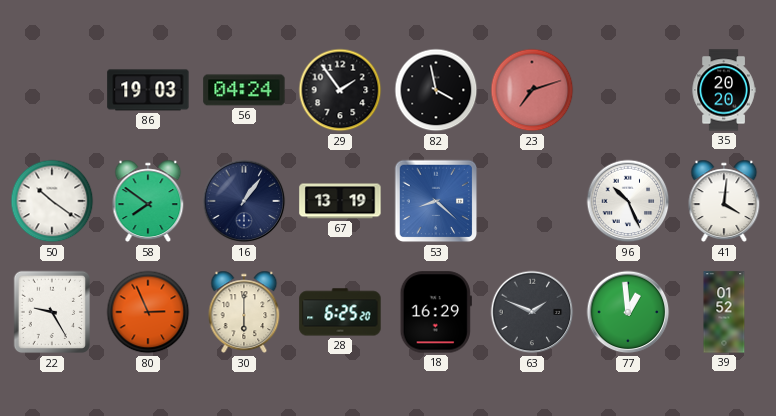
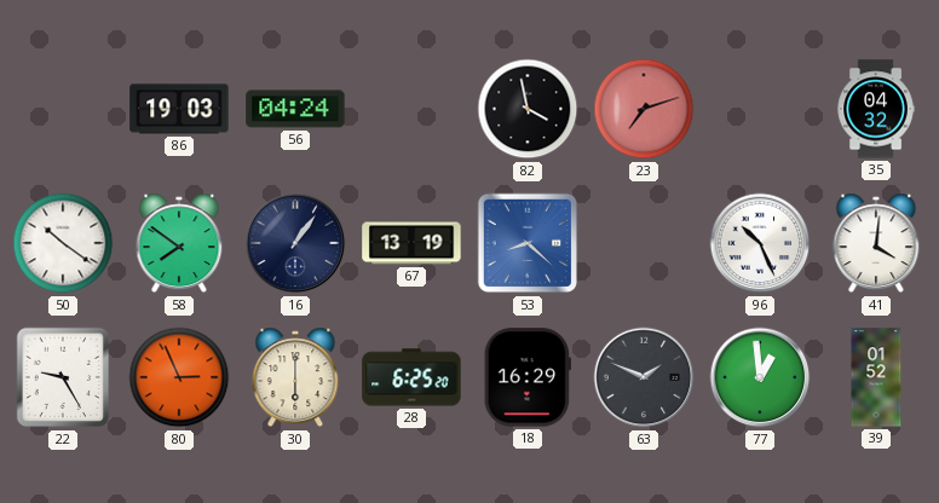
29: 1:54 -> none (340, 90)
35: 20:20 -> 04:32 (876, 109)
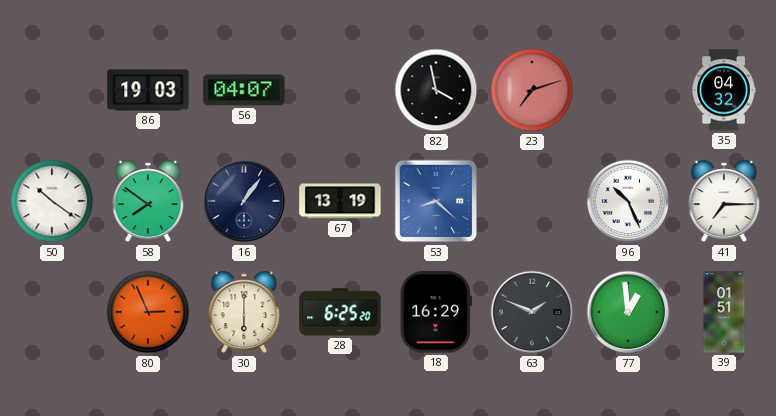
56: 04:24 -> 04:07 (244, 90)
41: 4:01 -> 7:15 (724, 201)
22: 9:25 -> none (62, 377)
39: 01:52 -> 01:51 (724, 312)
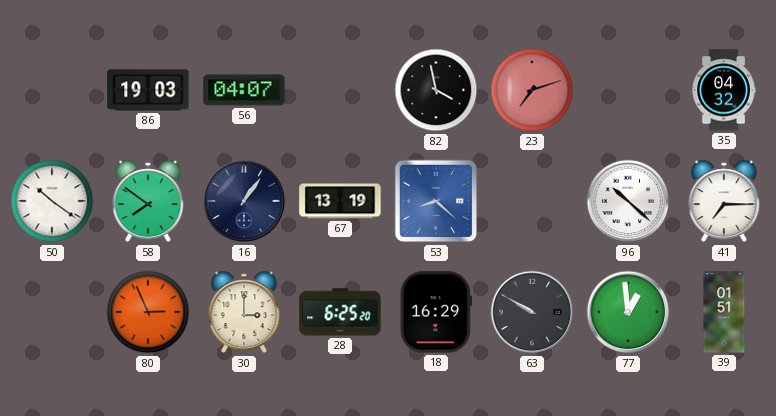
96: 10:26 -> 10:22 (628, 201)
30: 6:00 -> 3:00 (244, 312)
63: 1:49 -> 9:50 (532, 312)
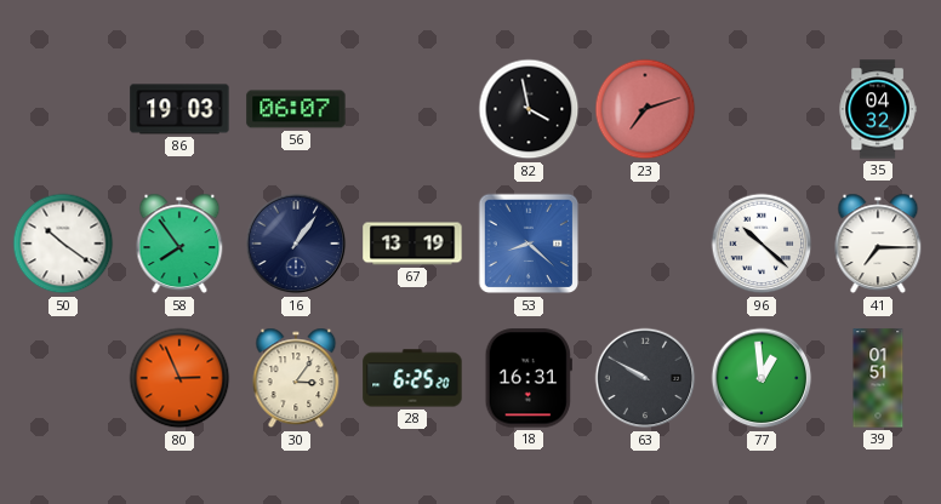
56: 04:07 -> 06:07 (296, 109)
58: 7:51 -> 7:54 (179, 244)
30: 3:00 -> 3:06 (296, 378)
18: 16:29 -> 16:31 (529, 378)
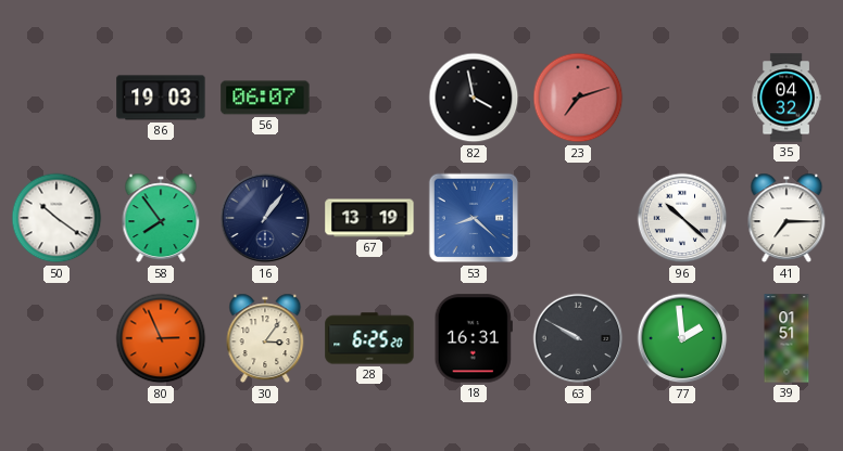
77: 12:59 -> 1:59 (682, 338)
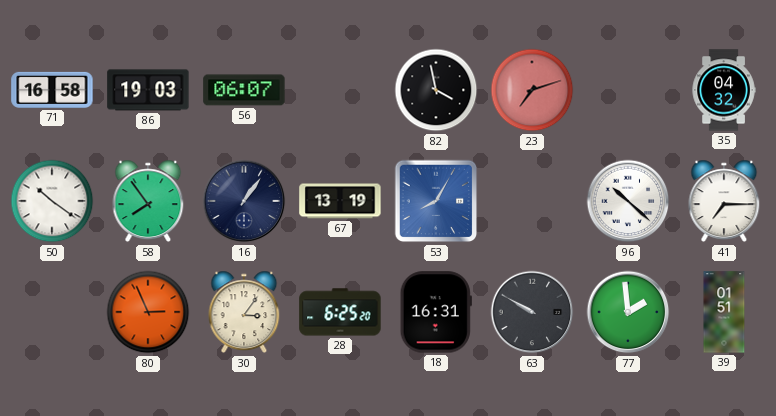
71: none -> 16:58 (52, 90)
53: 8:22 -> 8:05 (436, 201)
